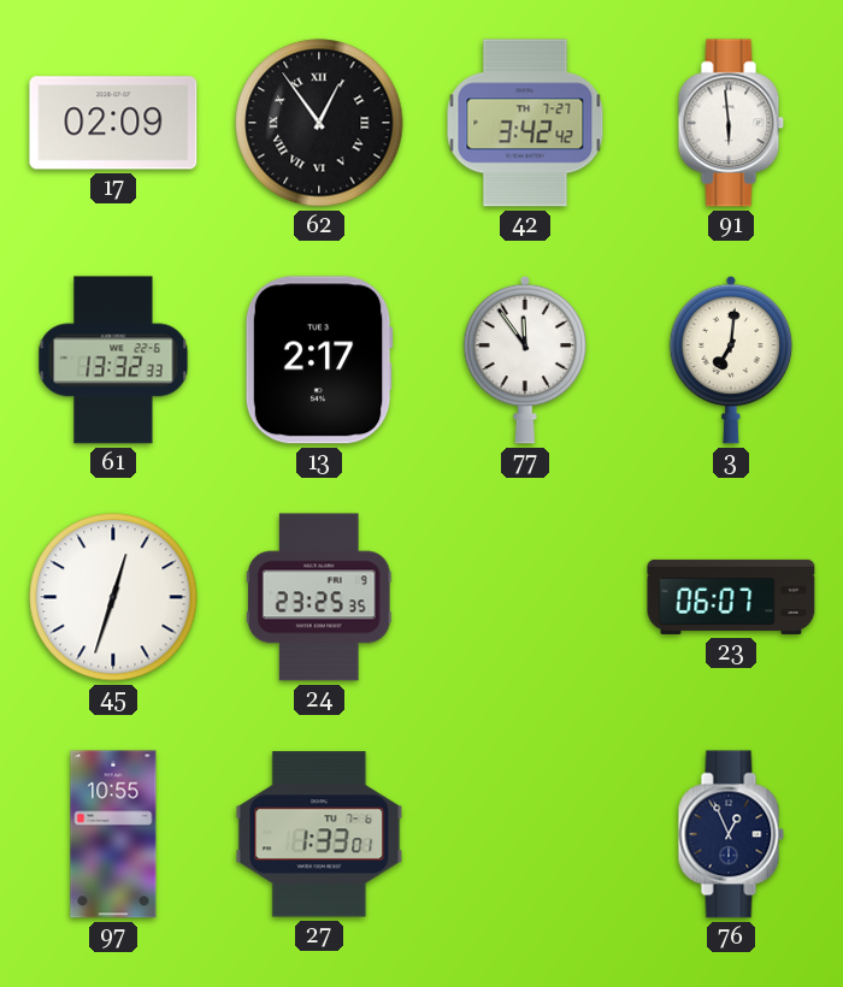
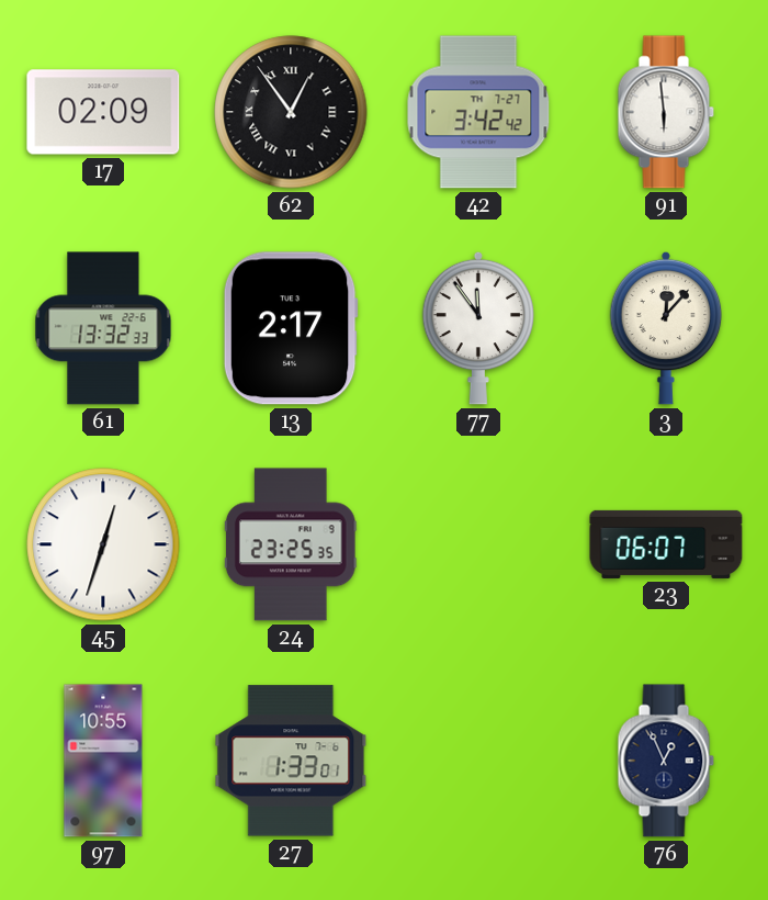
3: 7:01 -> 12:07 (666, 328)
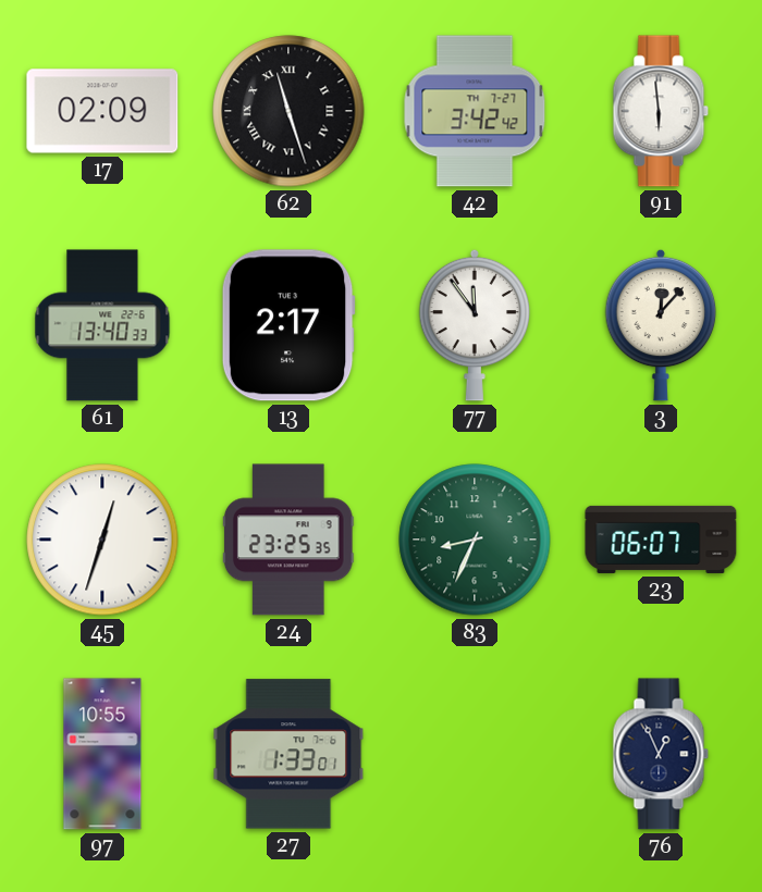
62: 12:54 -> 11:27 (288, 111)
61: 13:32 -> 13:40 (102, 325)
83: none -> 8:34 (475, 540)
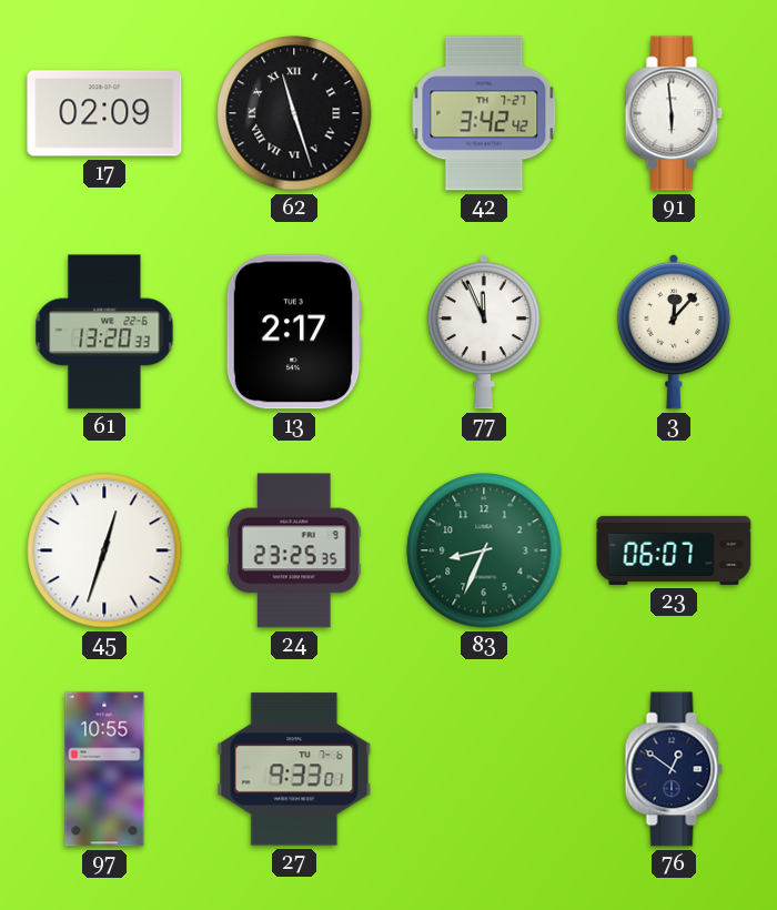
61: 13:40 -> 13:20 (104, 332)
77: 11:54 -> 11:56 (484, 332)
27: 1:33 -> 9:33 (294, 769)
76: 12:56 -> 12:51 (674, 769)
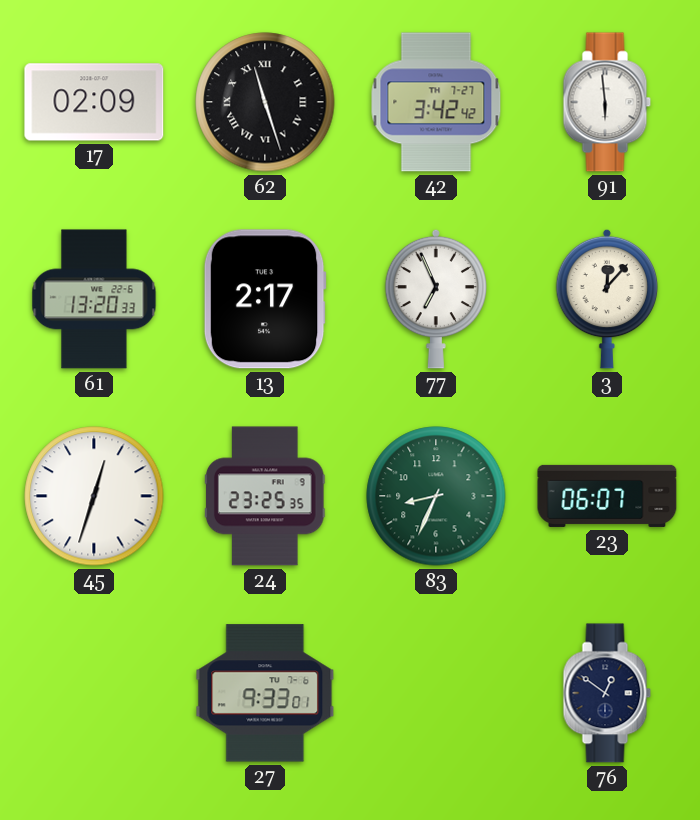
77: 11:56 -> 6:56 (436, 299)
97: 10:55 -> none (104, 769)
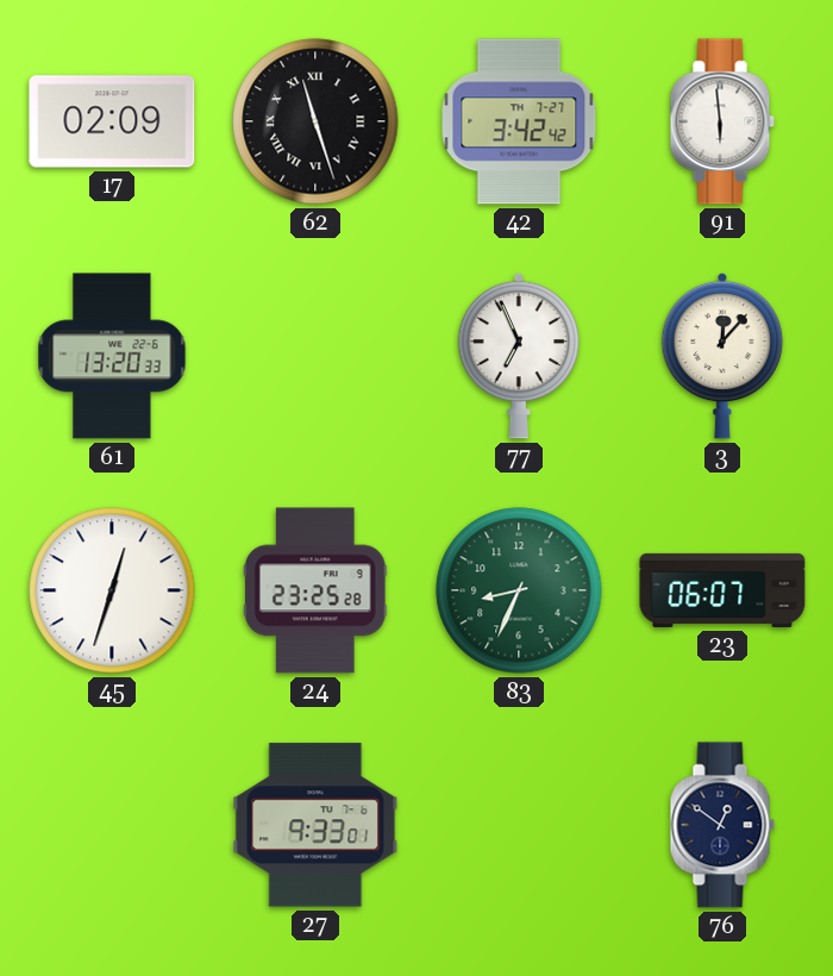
13: 2:17 -> none (265, 299)
24: 23:25:35 -> 23:25:28 (315, 590)
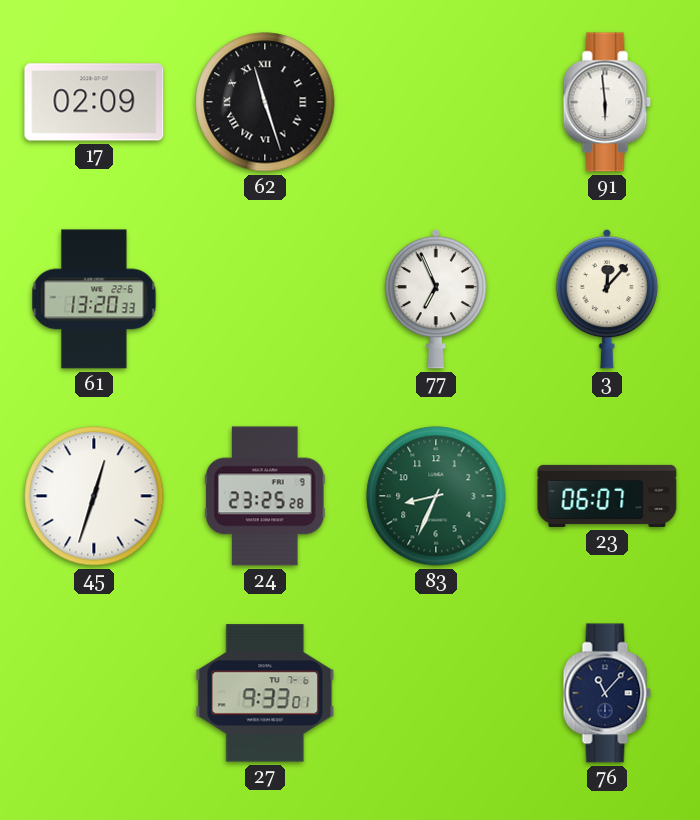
42: 3:42 -> none (519, 121)
76: 12:51 -> 11:07 (607, 693)
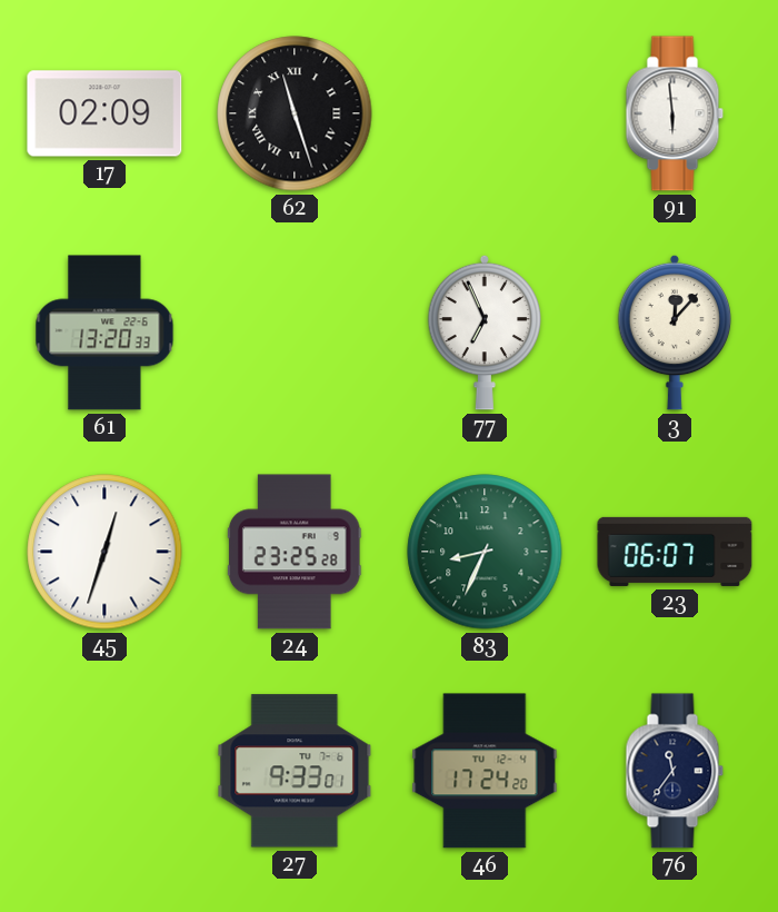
46: none -> 17:24 (485, 771)
76: 11:07 -> 11:36 (675, 771)
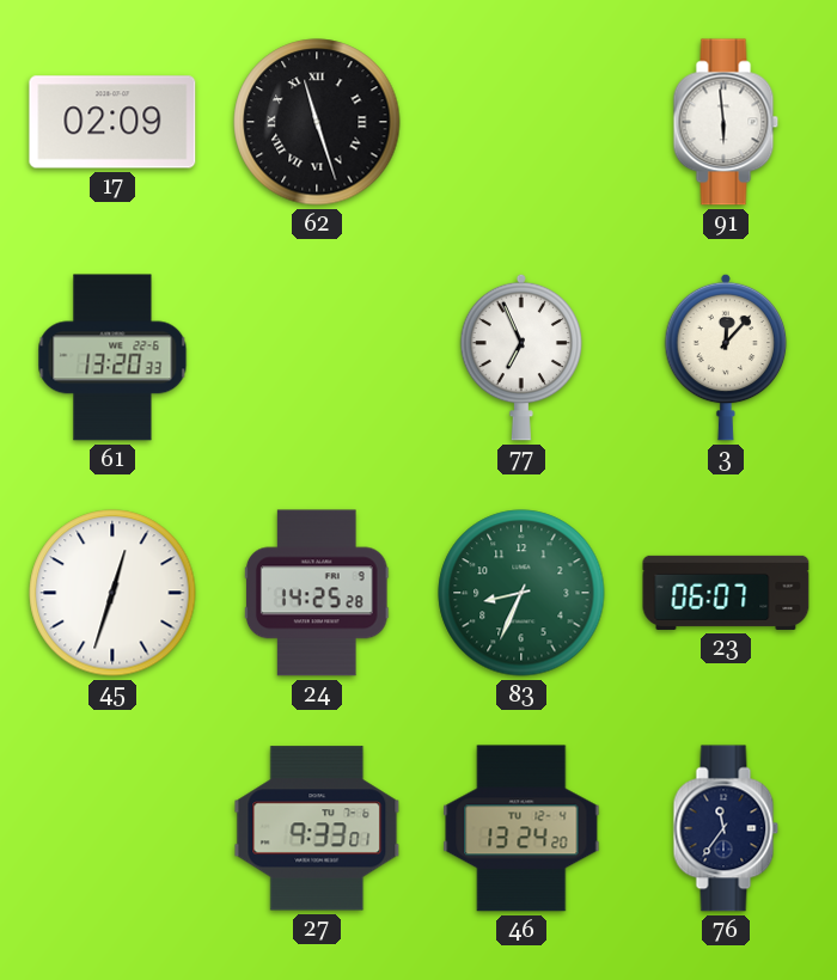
24: 23:25 -> 14:25 (317, 593)
46: 17:24 -> 13:24 (521, 828)
